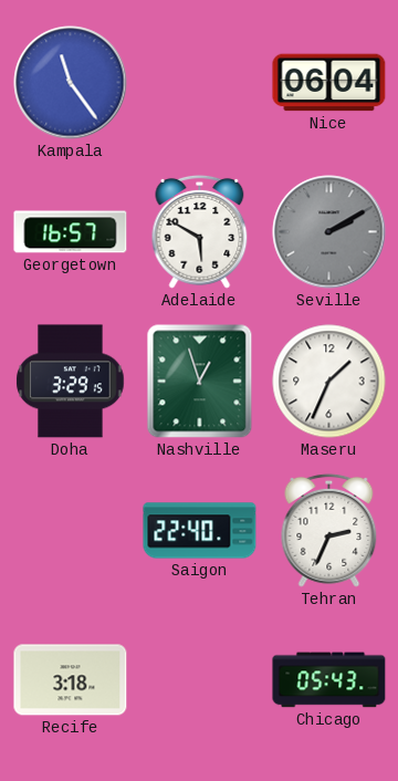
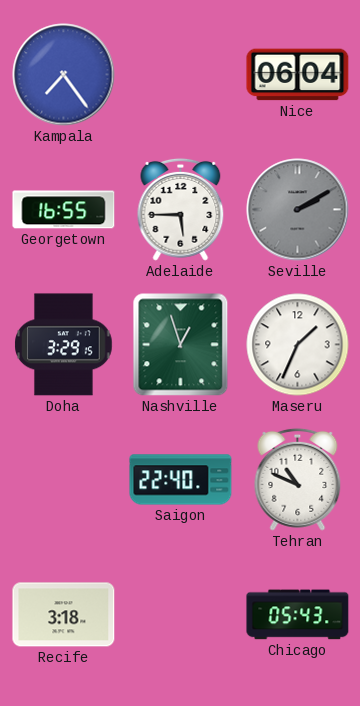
Kampala: 11:24 -> 7:24 (64, 75)
Georgetown: 16:57 -> 16:55 (64, 210)
Adelaide: 5:50 -> 5:45 (181, 209)
Tehran: 2:34 -> 10:49 (298, 479)
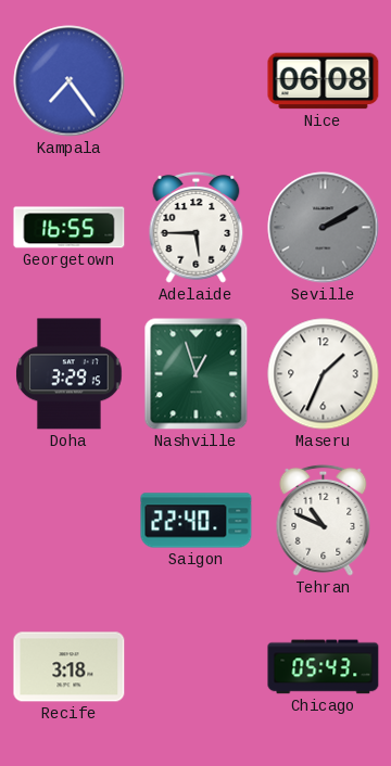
Nice: 06:04 -> 06:08 (324, 81)
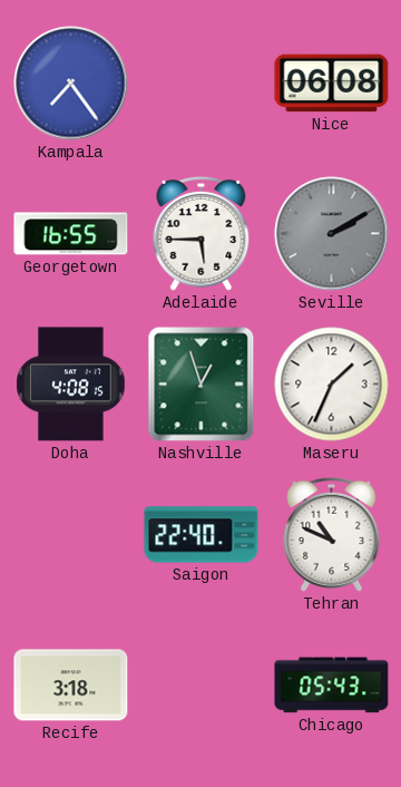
Doha: 3:29 -> 4:08 (71, 385)
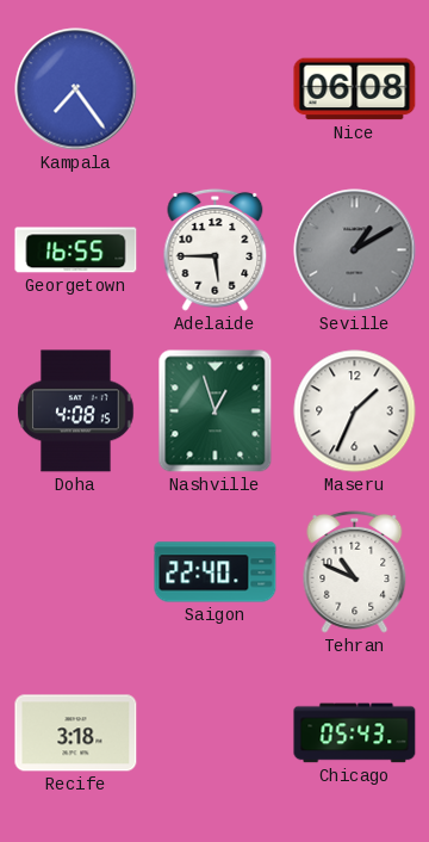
Seville: 2:10 -> 1:10 (355, 250)
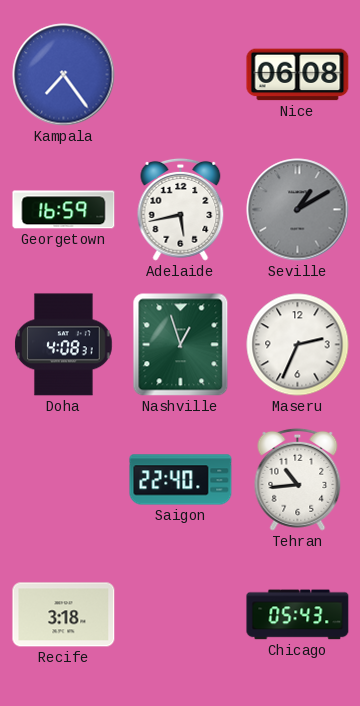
Georgetown: 16:55 -> 16:59 (64, 210)
Adelaide: 5:45 -> 5:43 (181, 209)
Doha: 4:08:15 -> 4:08:31 (64, 345)
Maseru: 1:34 -> 2:34 (298, 345)
Tehran: 10:49 -> 10:44 (298, 479)
